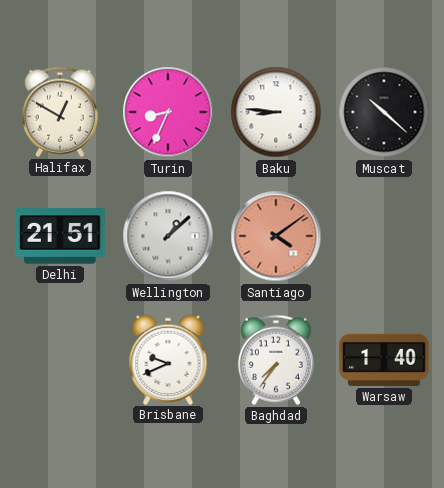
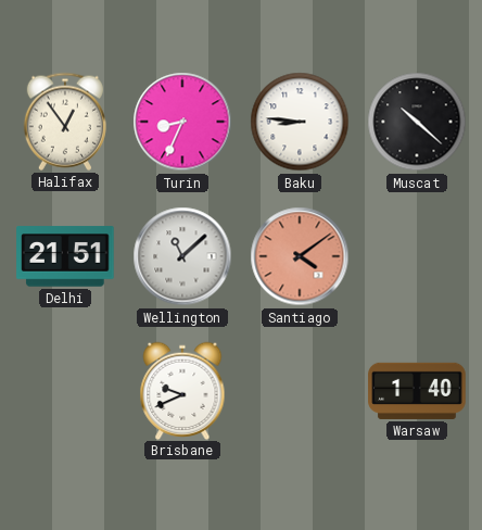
Halifax: 12:50 -> 12:54 (65, 122)
Wellington: 1:08 -> 11:08 (182, 256)
Baghdad: 7:36 -> none (276, 360)
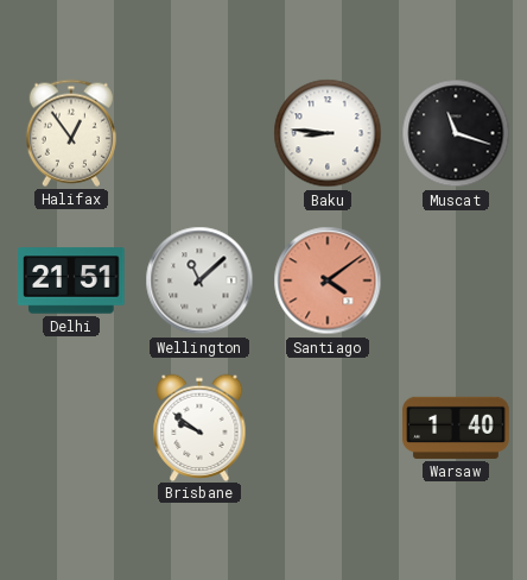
Turin: 8:34 -> none (182, 122)
Muscat: 10:22 -> 11:18 (456, 133)
Brisbane: 9:41 -> 9:51 (199, 427)
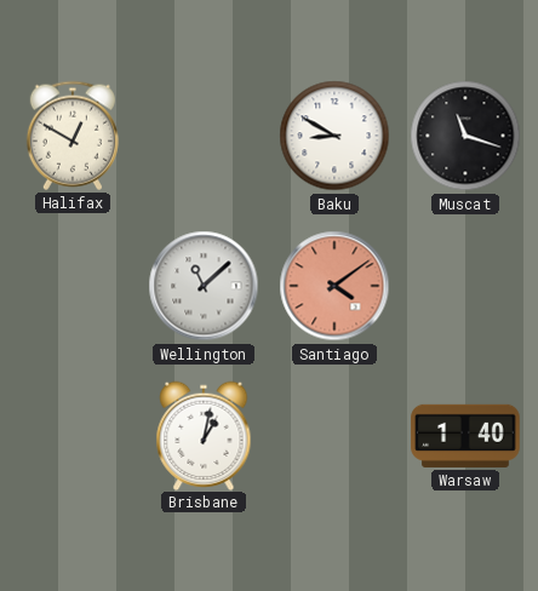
Halifax: 12:54 -> 12:50 (73, 136)
Baku: 8:46 -> 8:50 (334, 136)
Delhi: 21:51 -> none (71, 280)
Brisbane: 9:51 -> 1:02 (204, 435)
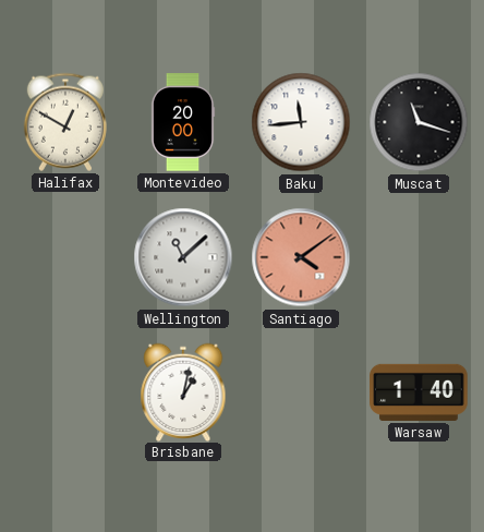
Montevideo: none -> 20:00 (183, 122)
Baku: 8:50 -> 11:44 (301, 122)
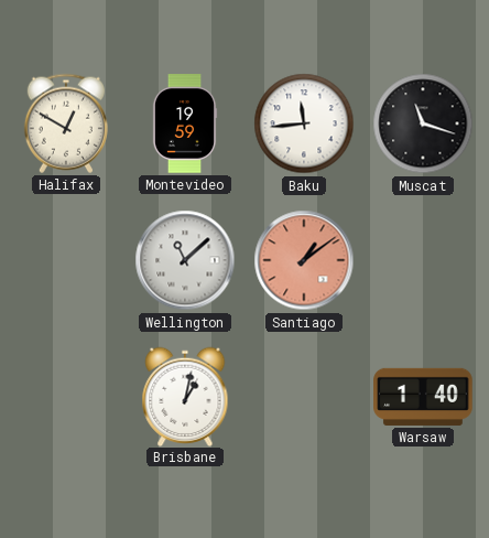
Montevideo: 20:00 -> 19:59 (185, 123)
Santiago: 4:09 -> 1:09 (304, 260)
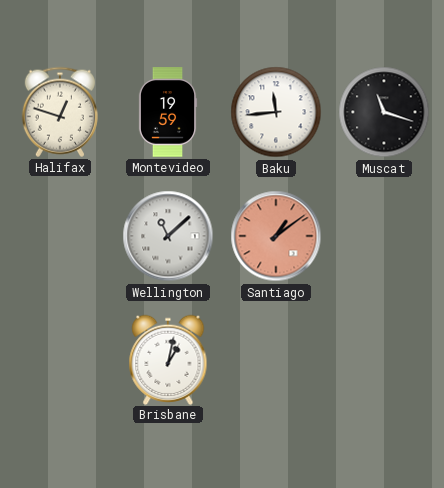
Halifax: 12:50 -> 12:48 (60, 112)
Warsaw: 1:40 -> none (423, 397)
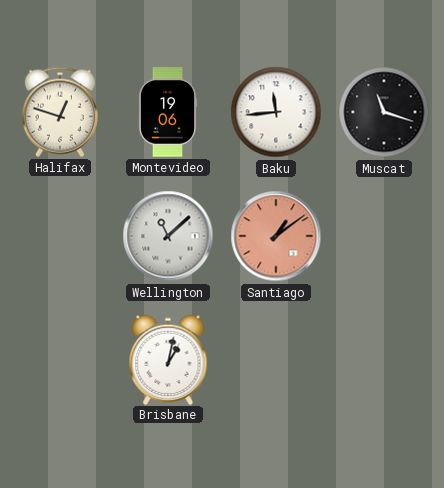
Montevideo: 19:59 -> 19:06 (168, 112)
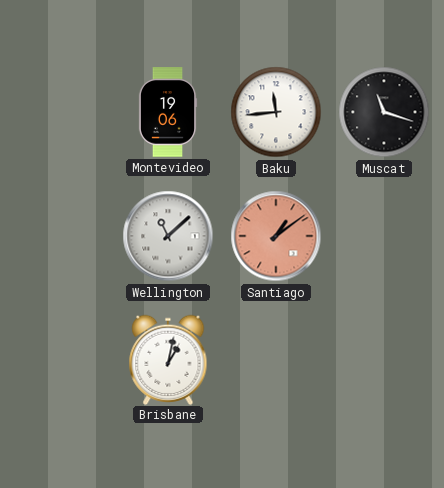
Halifax: 12:48 -> none (60, 112)
